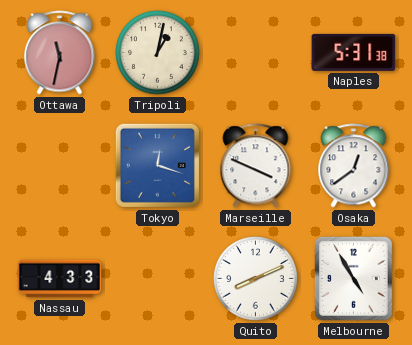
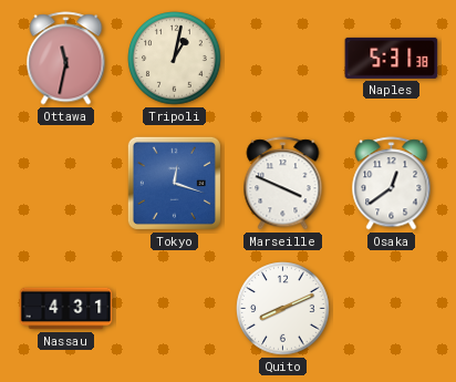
Nassau: 4:33 -> 4:31 (66, 309)
Melbourne: 4:55 -> none (353, 278)
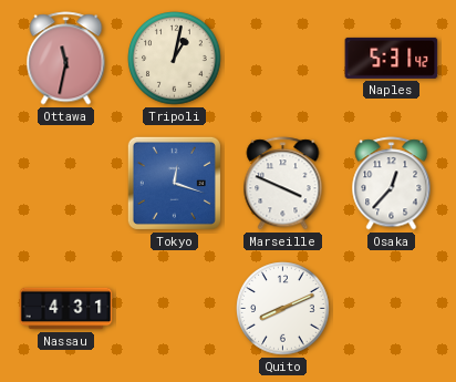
Naples: 5:31:38 -> 5:31:42 (392, 58)
Osaka: 12:39 -> 12:37 (392, 184)
